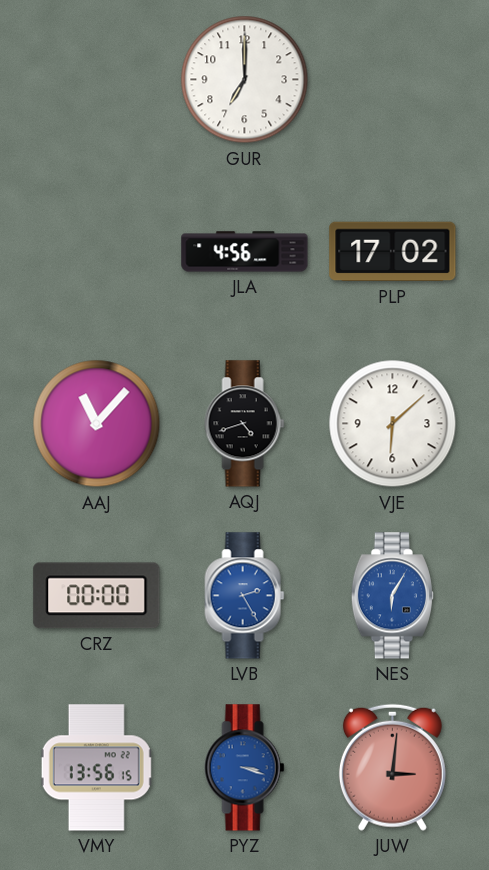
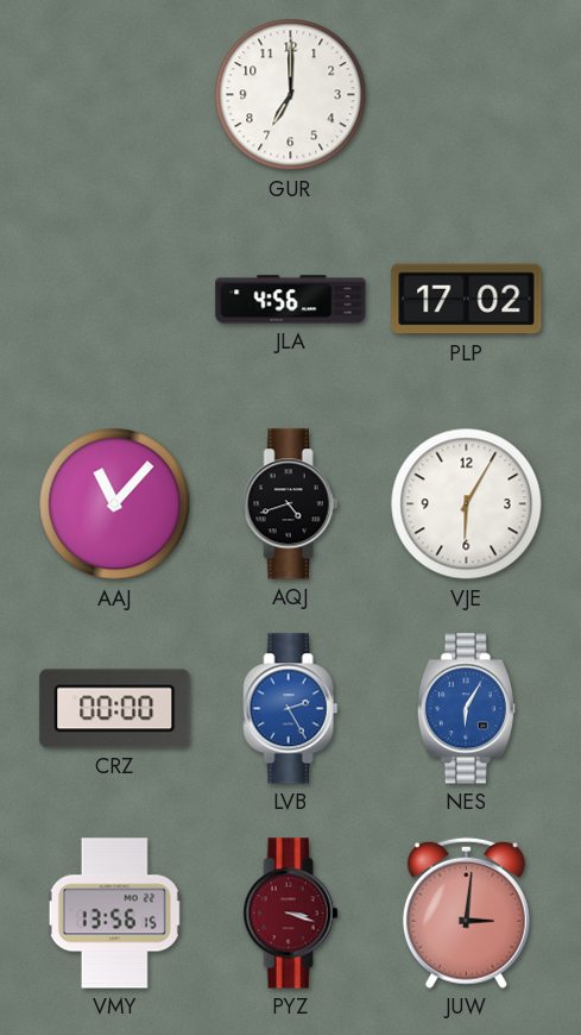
VJE: 6:08 -> 6:05 (467, 504)
PYZ dial: blue -> burgundy (291, 914)
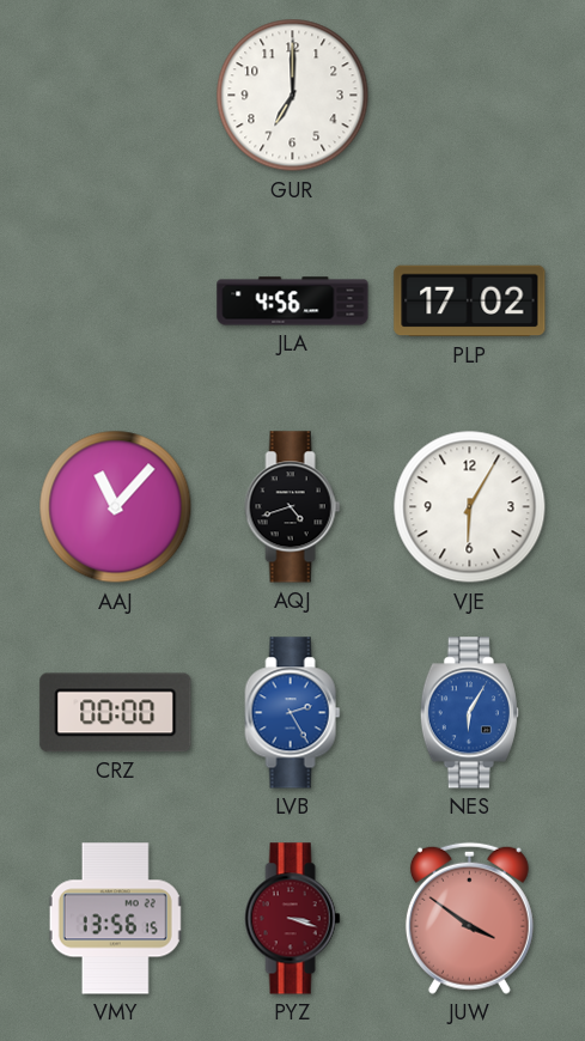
JUW: 3:01 -> 3:51 (469, 918)
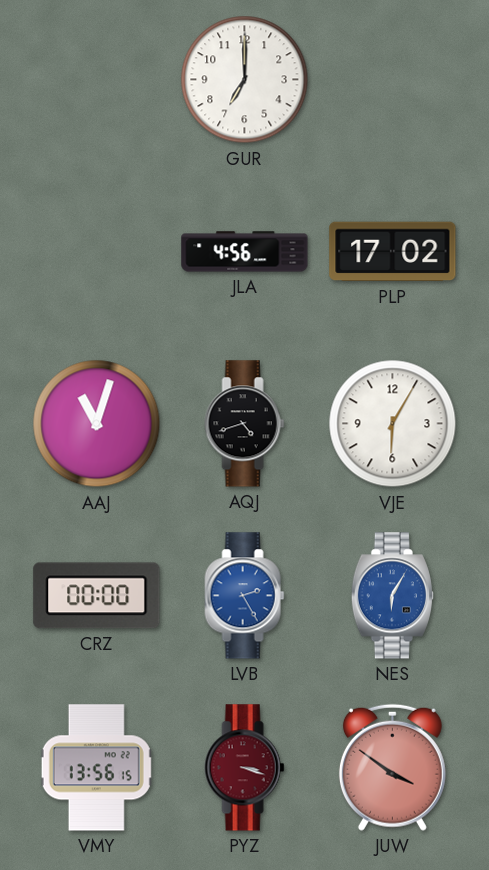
AAJ: 11:07 -> 11:03 (97, 424)
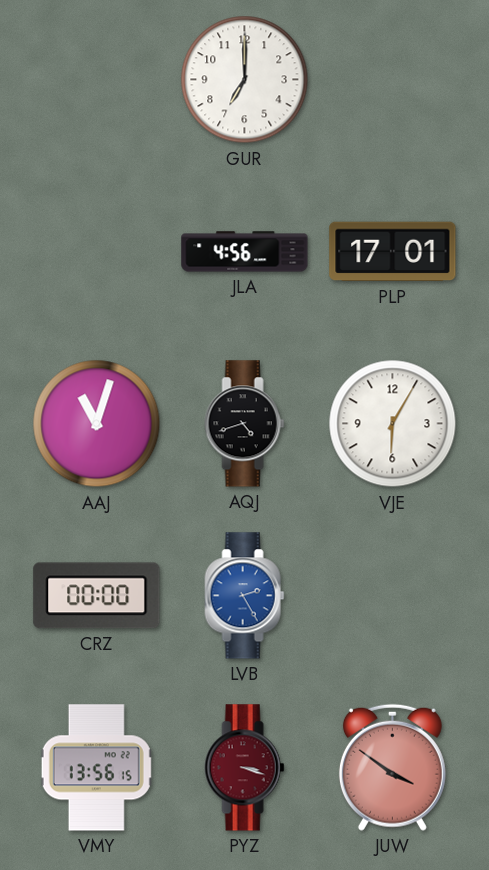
PLP: 17:02 -> 17:01 (393, 252)
NES: 6:05 -> none (392, 596)
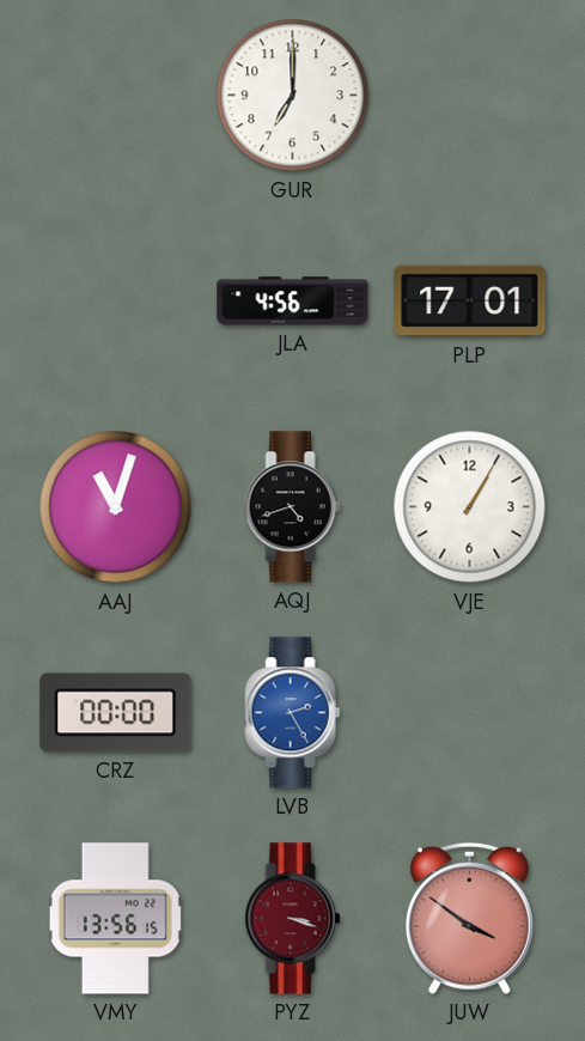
VJE: 6:05 -> 1:05 (470, 507)
